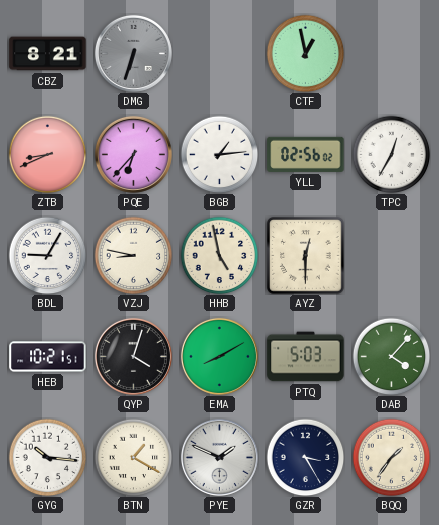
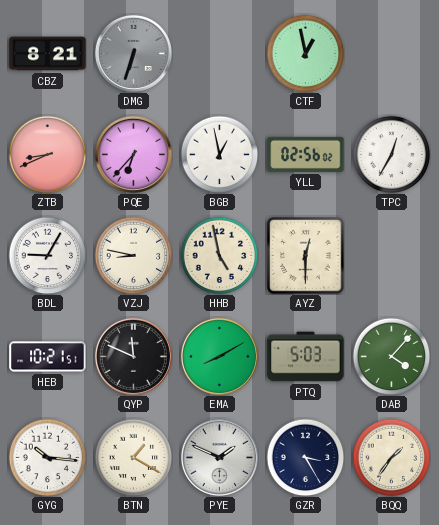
BGB: 1:14 -> 12:58 (219, 154)
QYP: 4:03 -> 11:49 (133, 356)
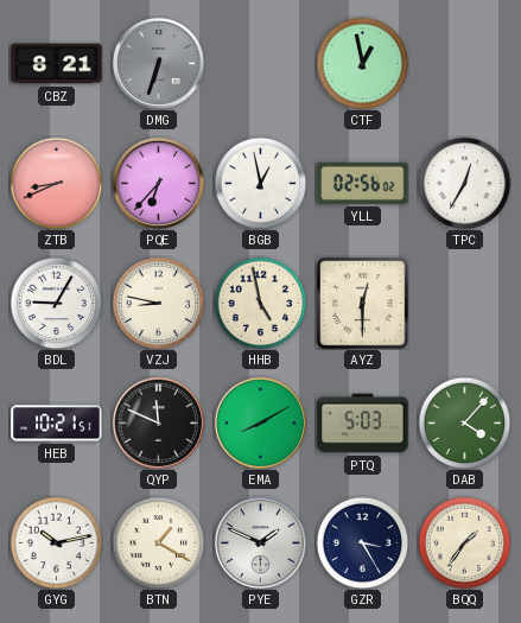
GYG: 10:16 -> 10:13 (56, 542)
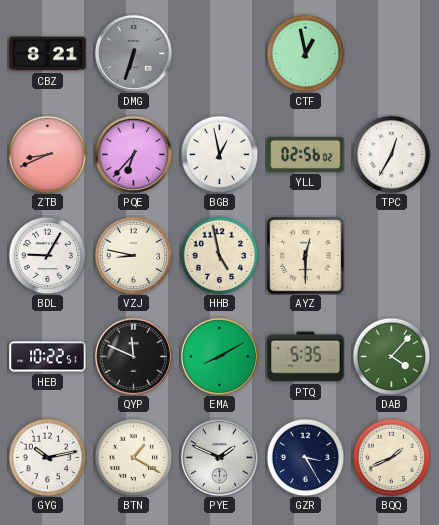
HEB: 10:21 -> 10:22 (48, 357)
PTQ: 5:03 -> 5:35 (306, 357)
BQQ: 1:36 -> 1:41 (391, 457)
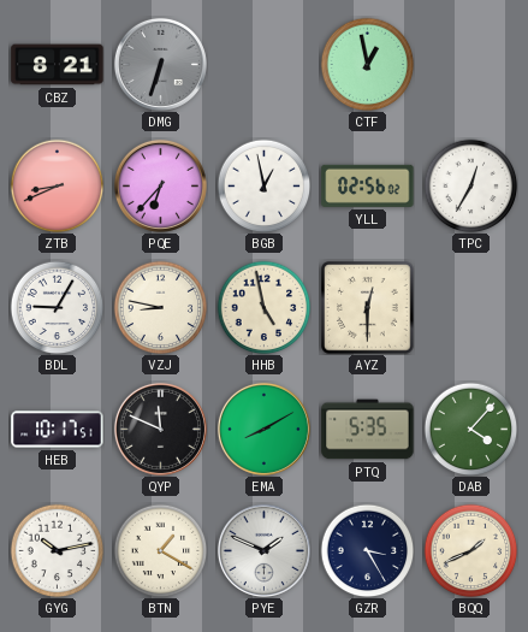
HEB: 10:22 -> 10:17 (58, 430)
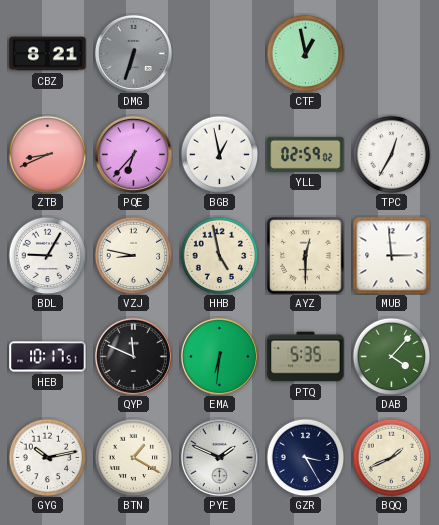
YLL: 02:56 -> 02:59 (306, 154)
MUB: none -> 2:59 (391, 255)
EMA: 8:10 -> 6:31 (219, 356)
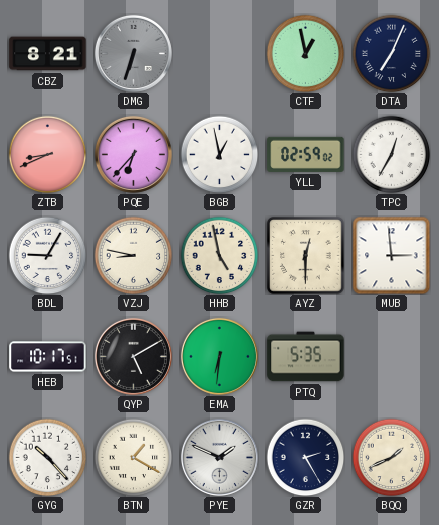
DTA: none -> 7:04 (391, 53)
QYP: 11:49 -> 5:10 (133, 356)
DAB: 4:07 -> none (391, 356)
GYG: 10:13 -> 10:23 (47, 457)
GZR: 3:25 -> 2:25 (305, 457)
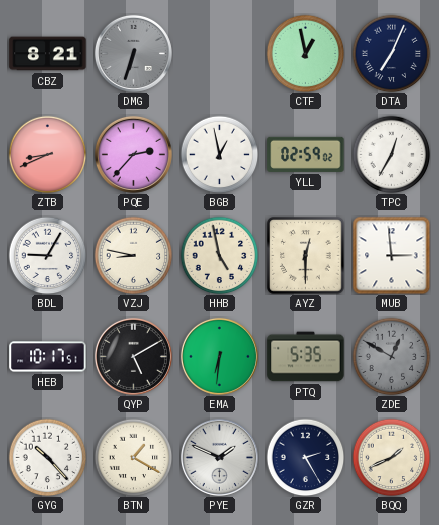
PQE: 6:37 -> 2:37 (133, 154)
ZDE: none -> 12:50 (391, 356)
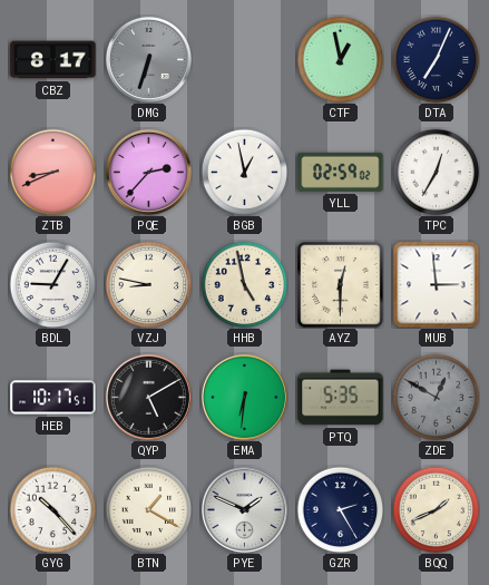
CBZ: 8:21 -> 8:17 (53, 60)
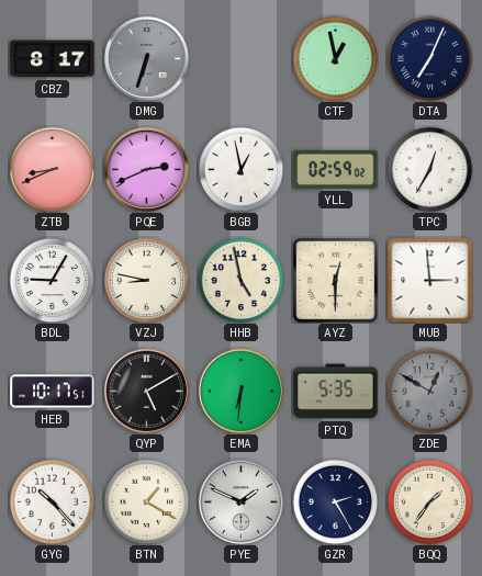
PQE: 2:37 -> 2:41 (146, 169)
BQQ: 1:41 -> 1:36 (429, 501)
